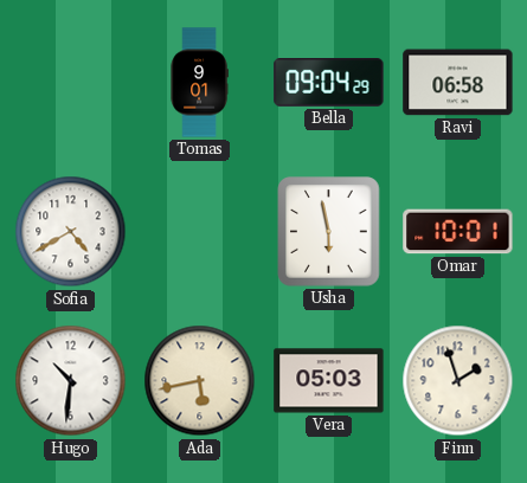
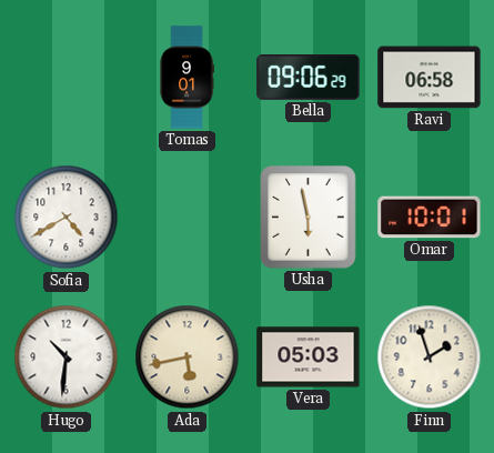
Bella: 09:04 -> 09:06 (309, 78)
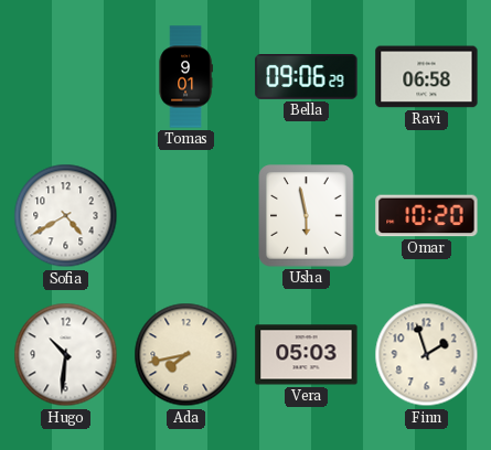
Omar: 10:01 -> 10:20 (427, 216)
Ada: 5:43 -> 7:43 (186, 355)
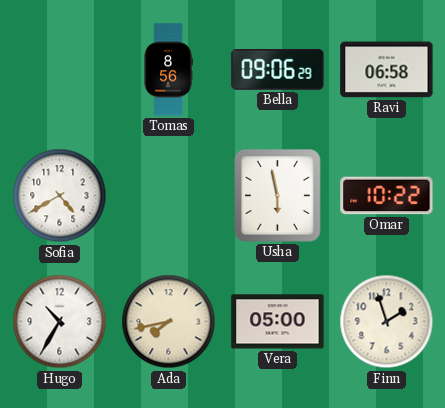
Tomas: 9:01 -> 8:56 (168, 70)
Omar: 10:20 -> 10:22 (387, 196)
Hugo: 10:31 -> 10:35 (60, 322)
Vera: 05:03 -> 05:00 (278, 322)
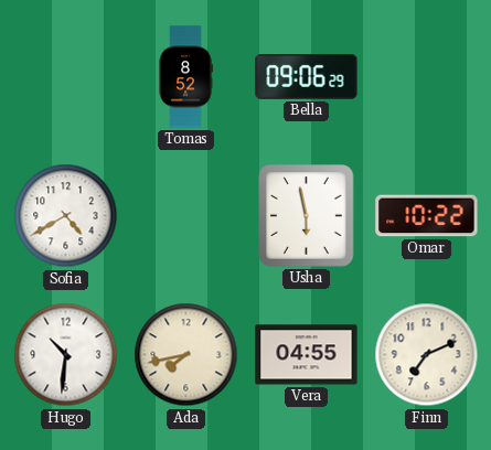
Tomas: 8:56 -> 8:52 (185, 77)
Ravi: 06:58 -> none (387, 70)
Hugo: 10:35 -> 10:31 (66, 355)
Vera: 05:00 -> 04:55 (307, 355)
Finn: 1:57 -> 7:11 (427, 355)
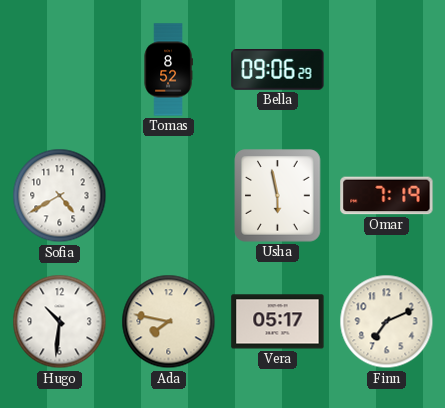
Omar: 10:22 -> 7:19 (387, 196)
Ada: 7:43 -> 7:47 (169, 322)
Vera: 04:55 -> 05:17 (278, 322)
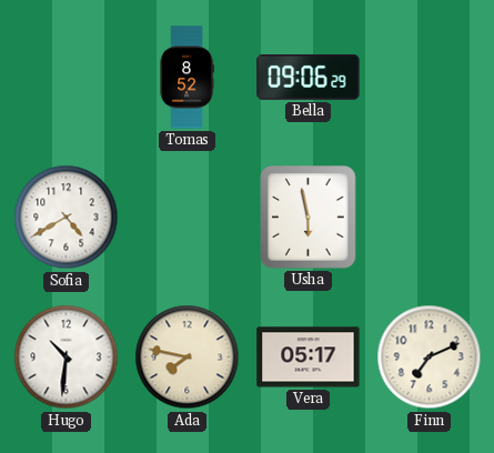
Omar: 7:19 -> none (387, 196)
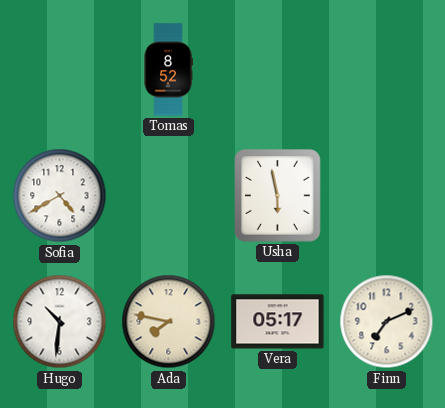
Bella: 09:06 -> none (309, 78)
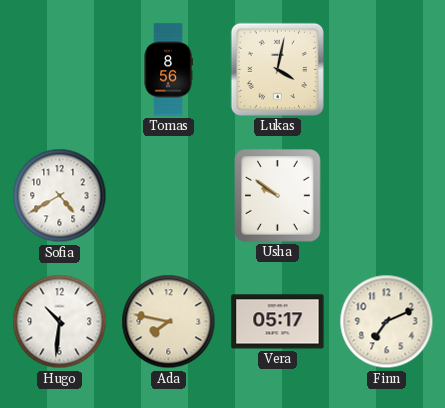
Tomas: 8:52 -> 8:56 (168, 70)
Lukas: none -> 4:02 (277, 69)
Usha: 5:58 -> 9:51 (278, 196)
